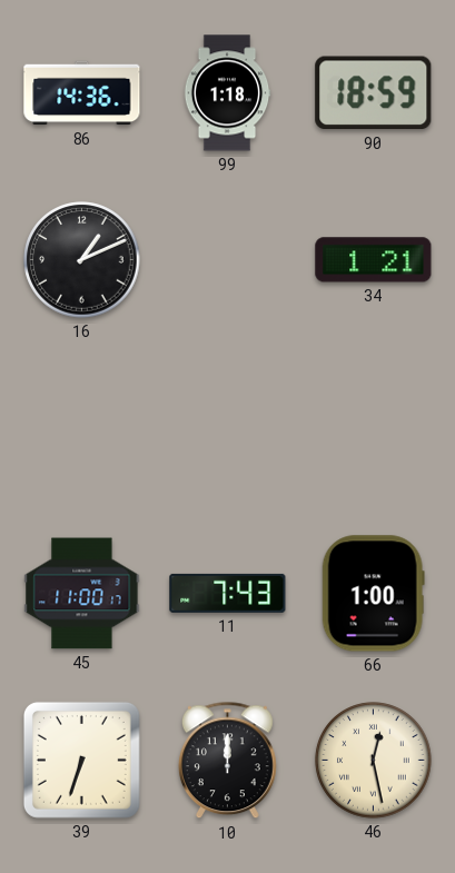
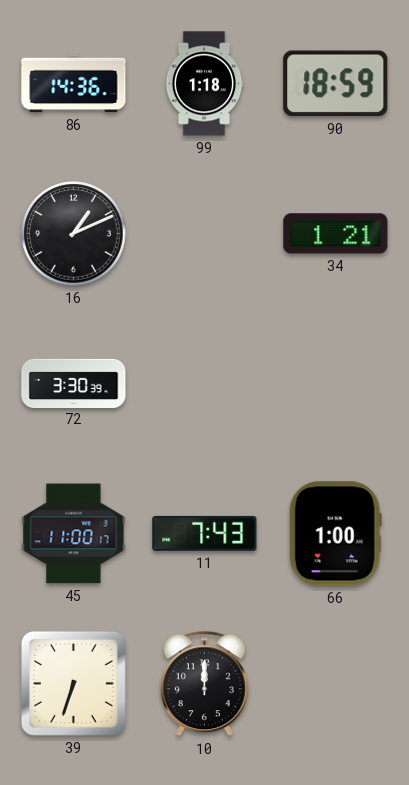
72: none -> 3:30 (74, 383)
46: 12:28 -> none (374, 761)
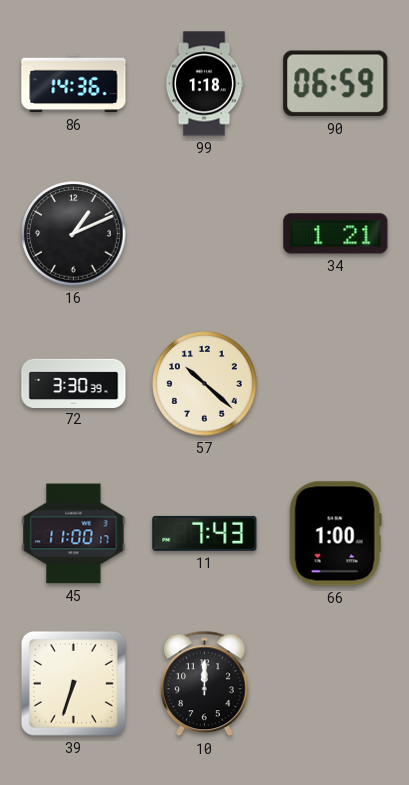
90: 18:59 -> 06:59 (336, 84)
57: none -> 10:22 (205, 384)
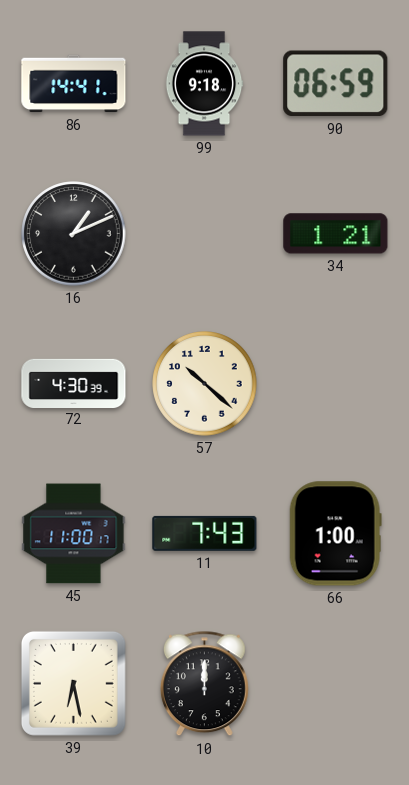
86: 14:36 -> 14:41 (74, 84)
99: 1:18 -> 9:18 (204, 84)
72: 3:30 -> 4:30 (74, 383)
39: 6:33 -> 6:28 (73, 683)
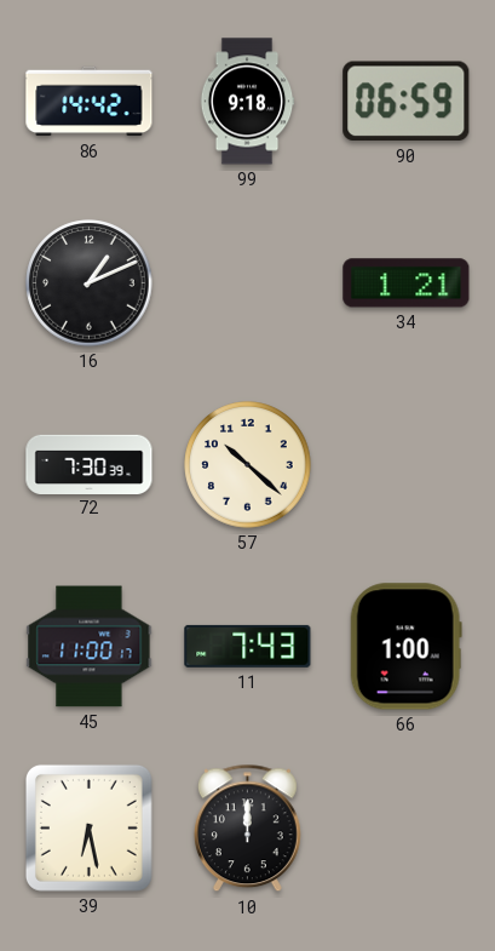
86: 14:41 -> 14:42 (90, 102)
72: 4:30 -> 7:30 (90, 464)
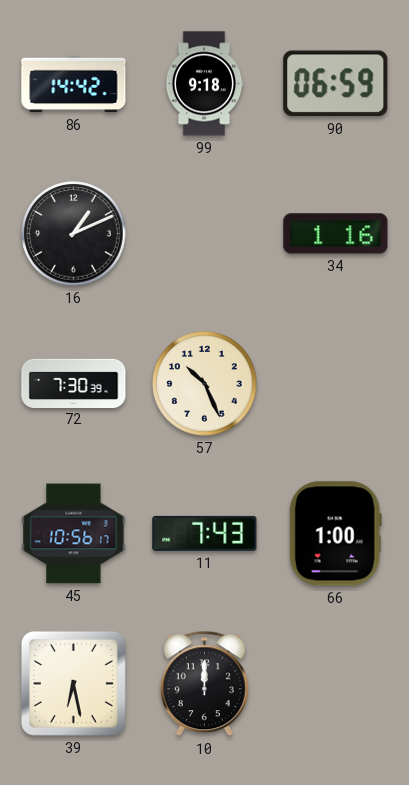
34: 1:21 -> 1:16 (336, 234)
57: 10:22 -> 10:26 (205, 384)
45: 11:00 -> 10:56 (74, 534)
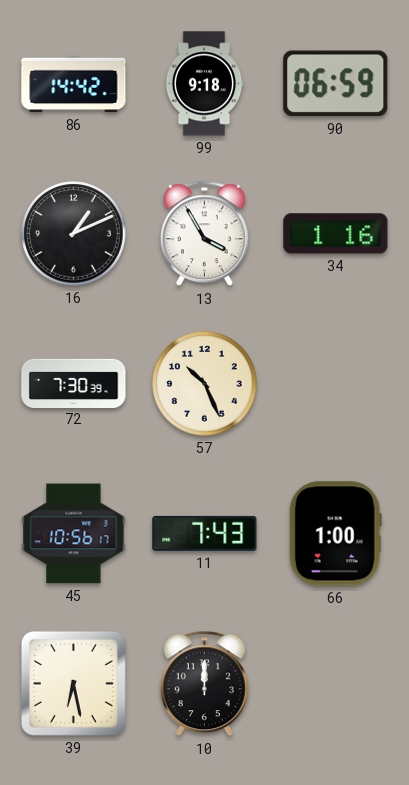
13: none -> 3:55 (204, 234)
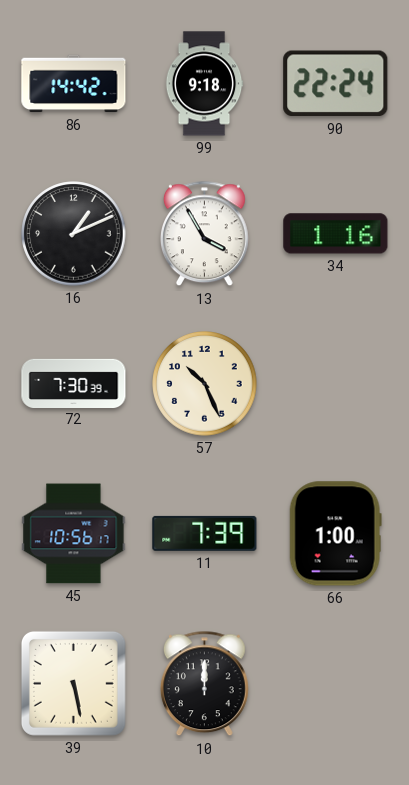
90: 06:59 -> 22:24 (336, 84)
11: 7:43 -> 7:39 (205, 533)
39: 6:28 -> 5:28 (73, 683)
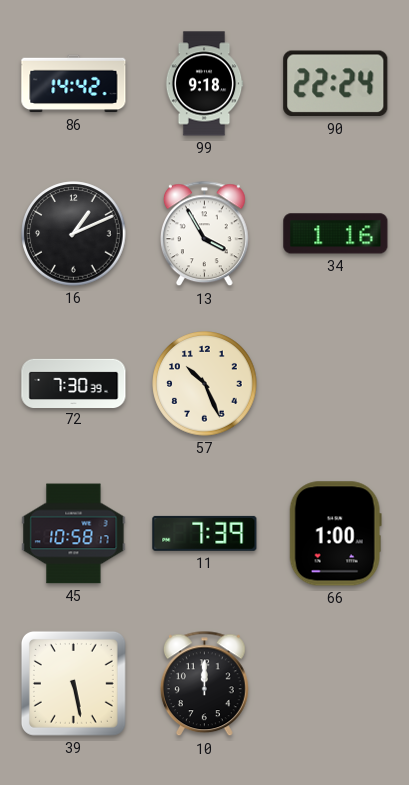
45: 10:56 -> 10:58 (74, 534)
